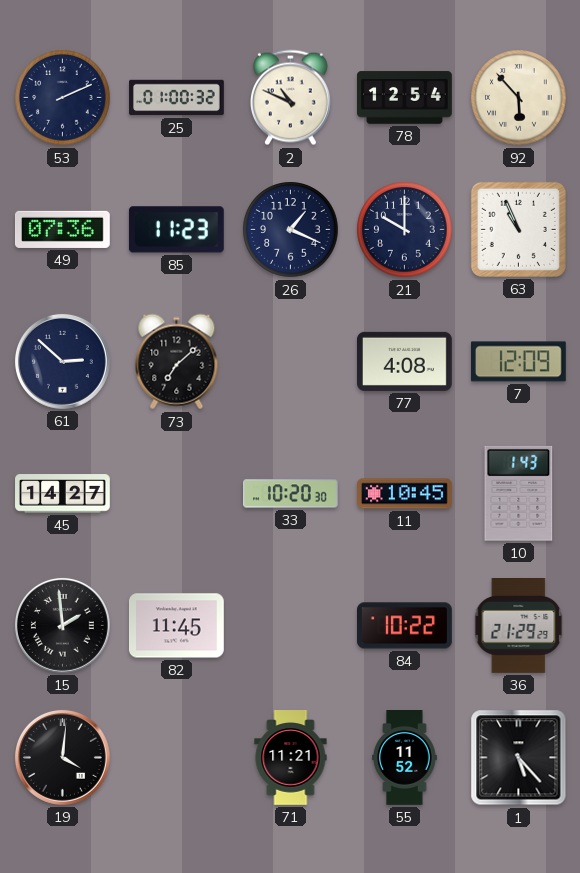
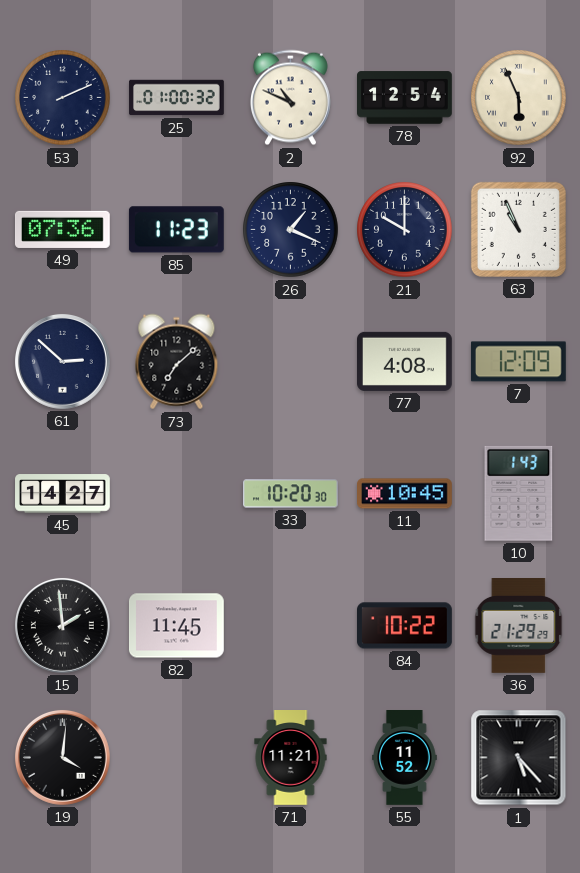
92: 5:53 -> 5:56 (519, 98)
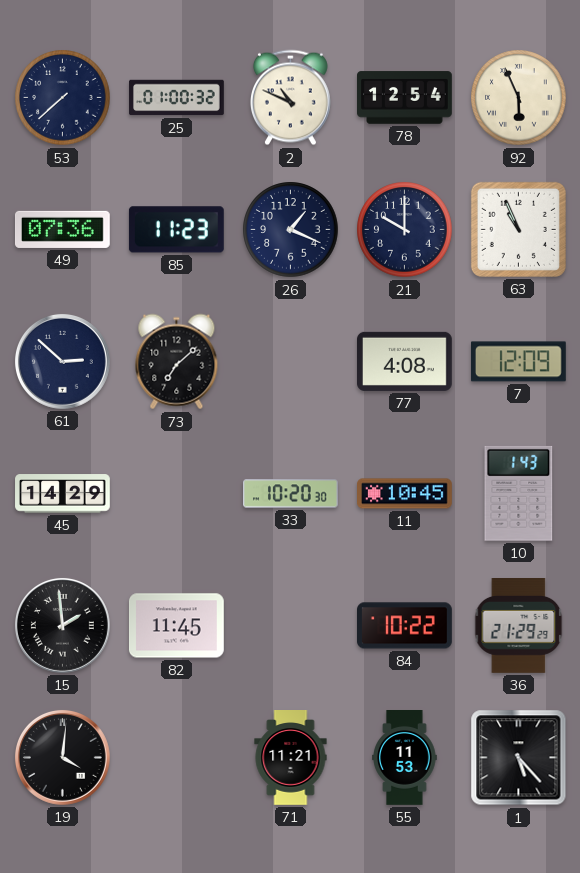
53: 2:11 -> 7:38 (63, 98)
45: 14:27 -> 14:29 (63, 494)
55: 11:52 -> 11:53 (405, 758)
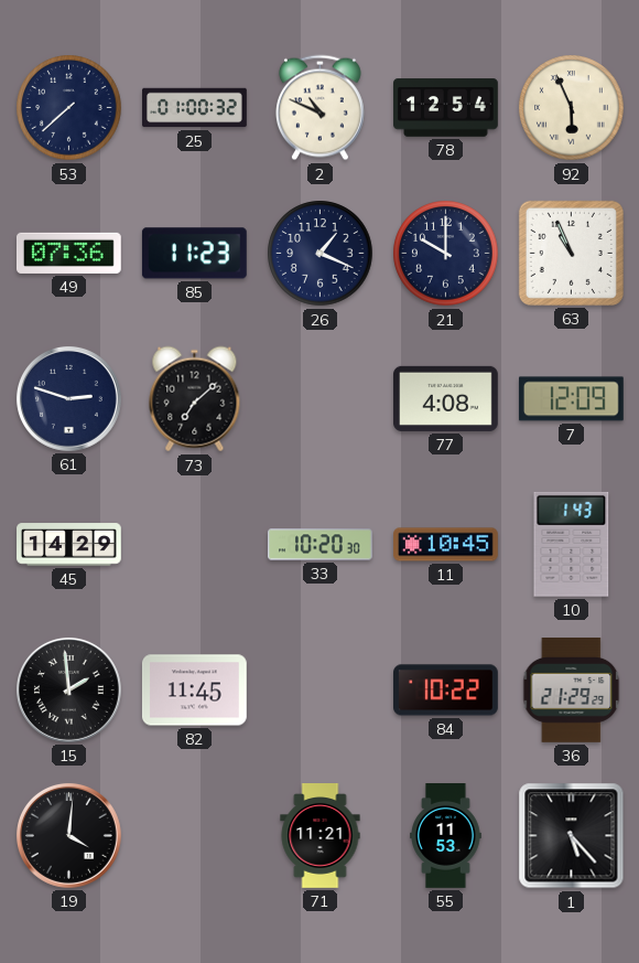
61: 2:52 -> 2:48 (68, 398)
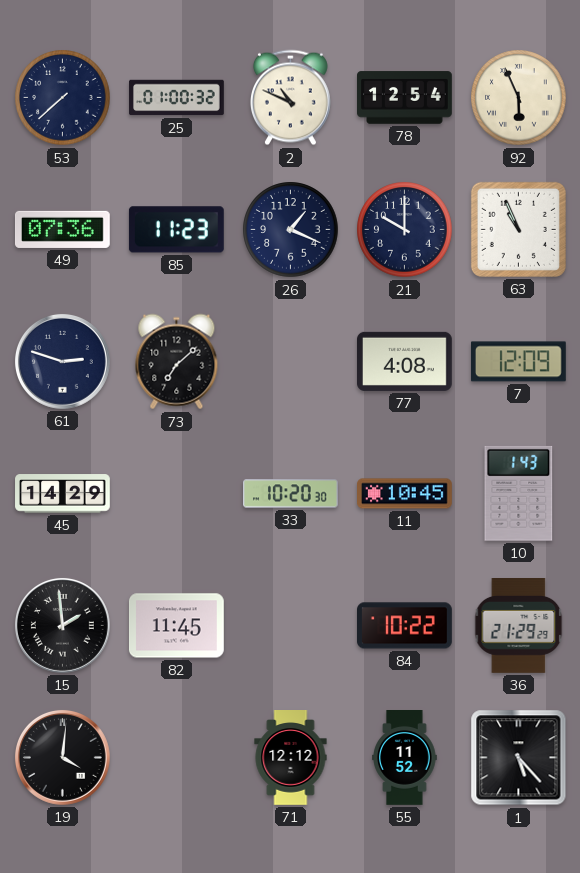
71: 11:21 -> 12:12 (291, 758)
55: 11:53 -> 11:52 (405, 758)
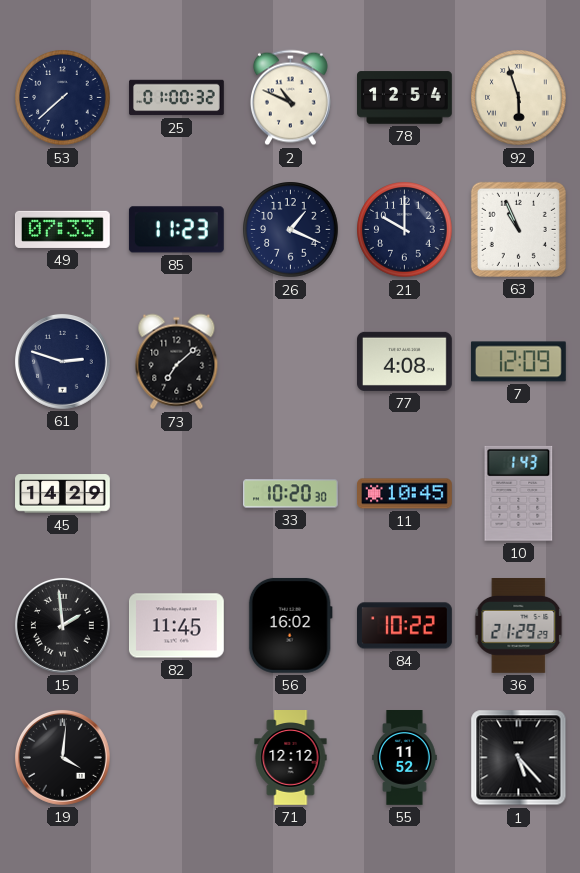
92: 5:56 -> 5:57 (519, 98)
49: 07:36 -> 07:33 (62, 229)
56: none -> 16:02 (290, 625)
